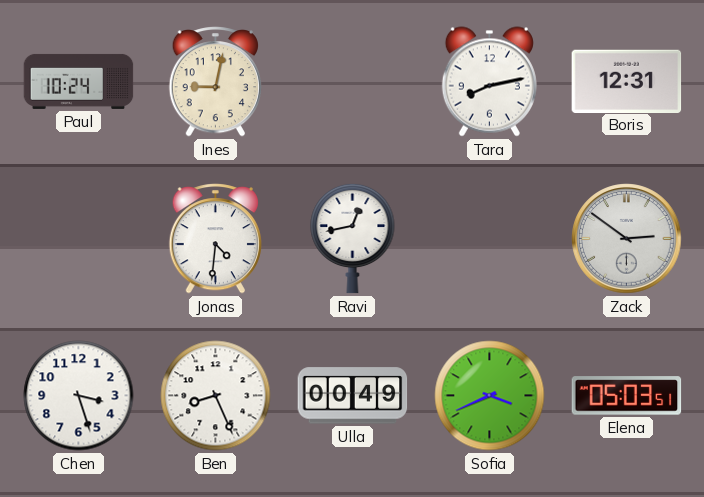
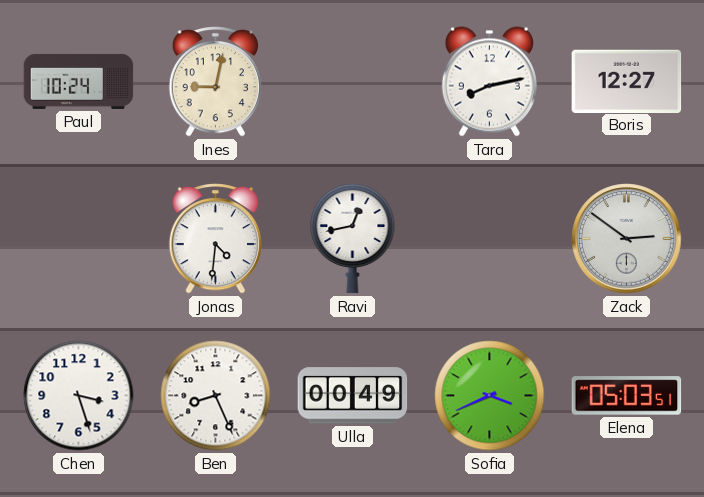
Boris: 12:31 -> 12:27 (627, 81)
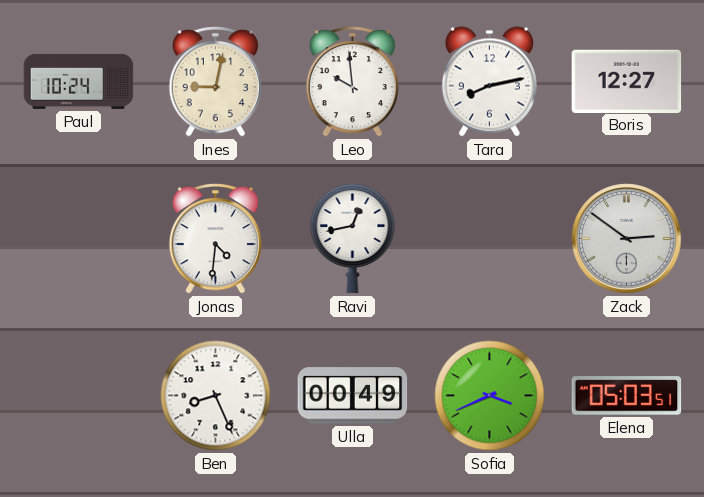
Leo: none -> 9:59 (352, 82)
Chen: 3:27 -> none (79, 396)
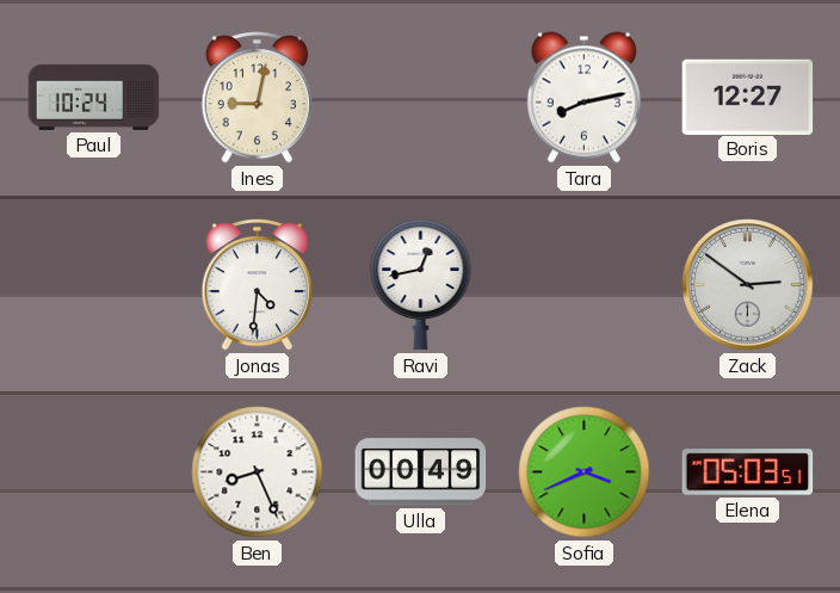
Leo: 9:59 -> none (352, 82)
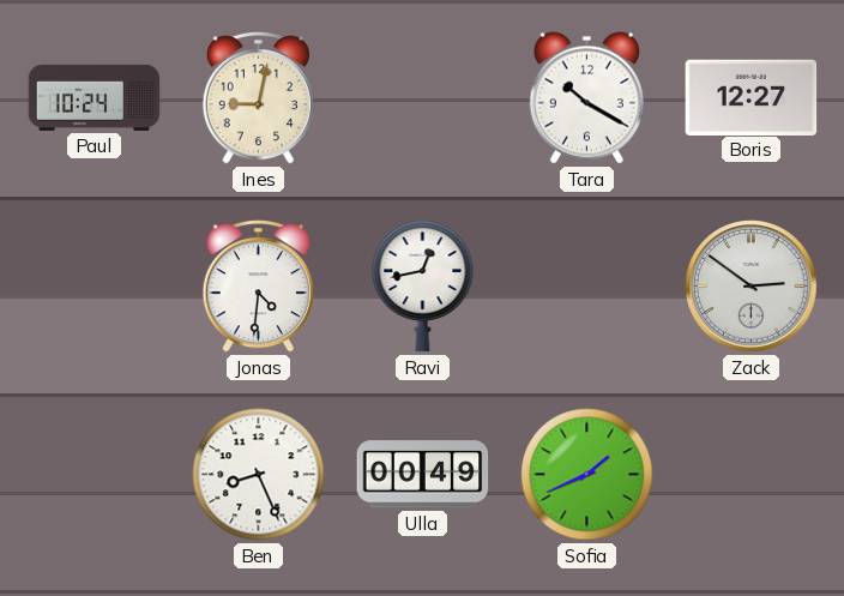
Tara: 8:13 -> 10:20 (586, 98)
Sofia: 3:41 -> 1:41 (587, 475)
Elena: 05:03 -> none (748, 472)
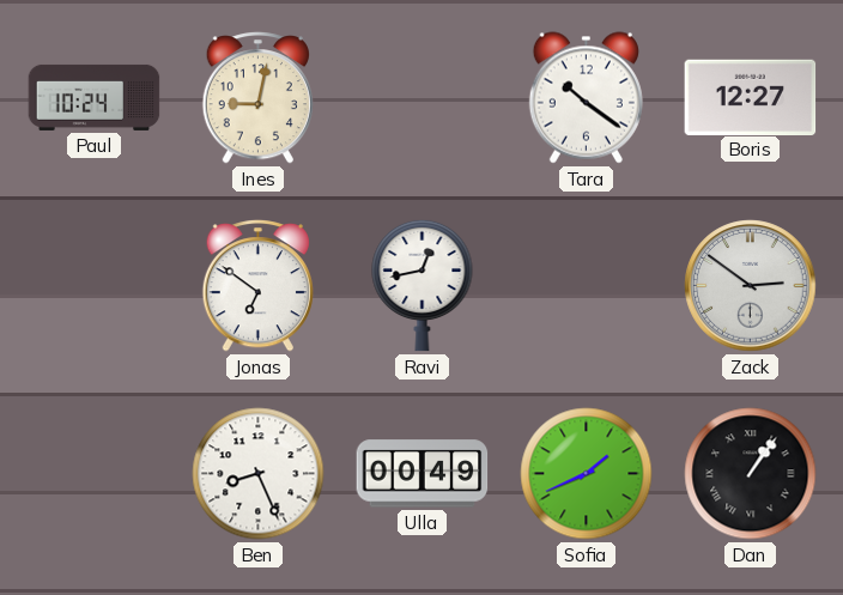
Tara: 10:20 -> 10:21 (586, 98)
Jonas: 4:31 -> 6:51 (257, 286)
Dan: none -> 1:06 (751, 474)
